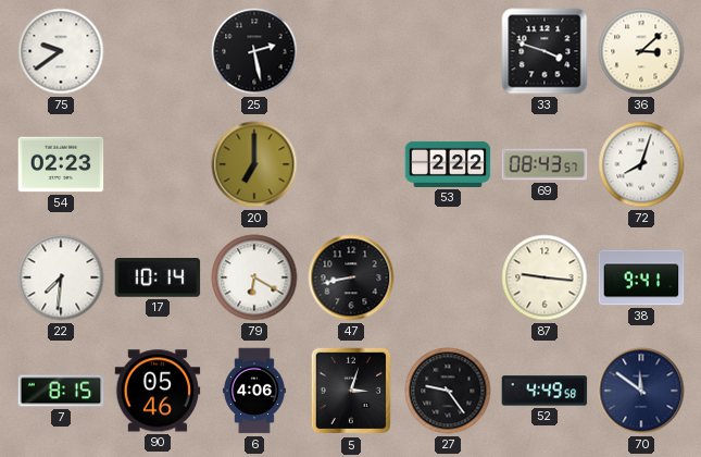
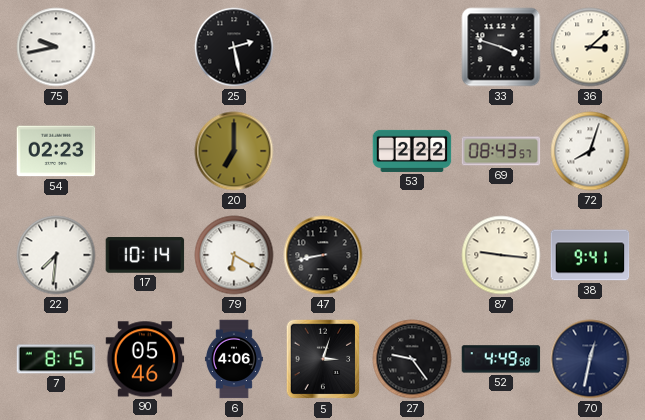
75: 9:39 -> 9:43 (56, 47)
70: 11:51 -> 12:32 (590, 359)
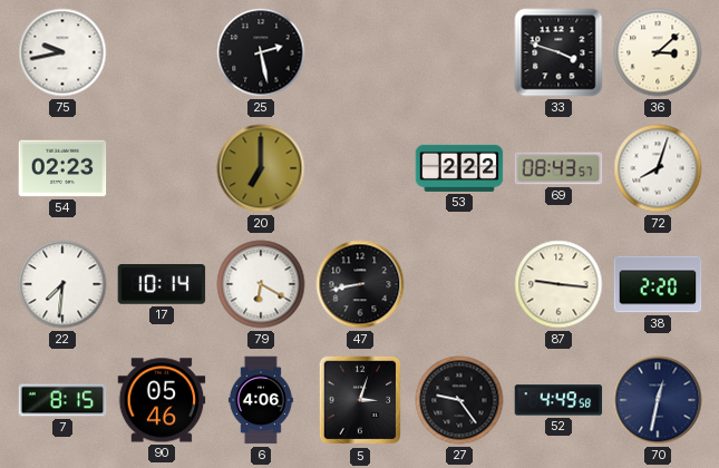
38: 9:41 -> 2:20 (658, 284)
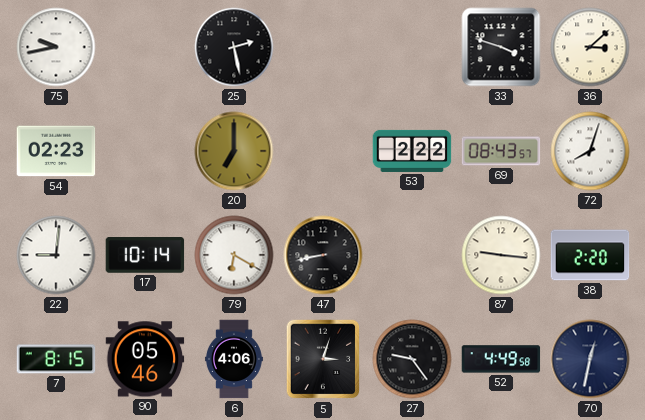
22: 7:31 -> 9:01 (56, 255)
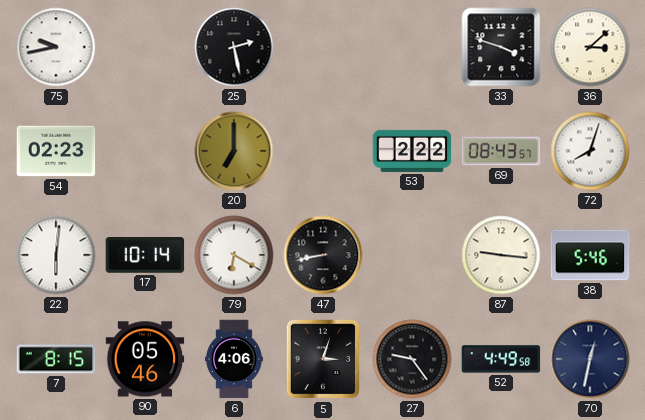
22: 9:01 -> 6:01 (56, 255)
38: 2:20 -> 5:46 (590, 255)
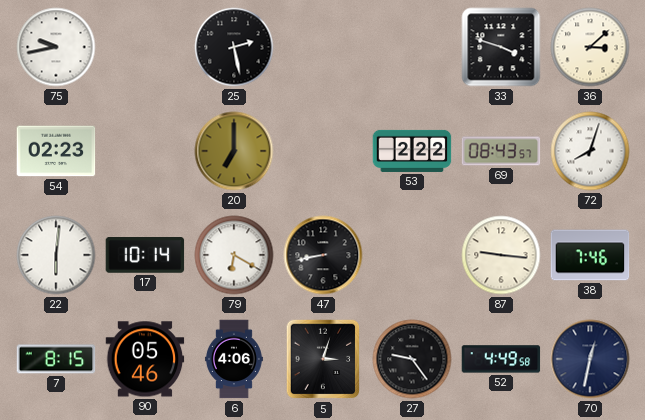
38: 5:46 -> 7:46 (590, 255)
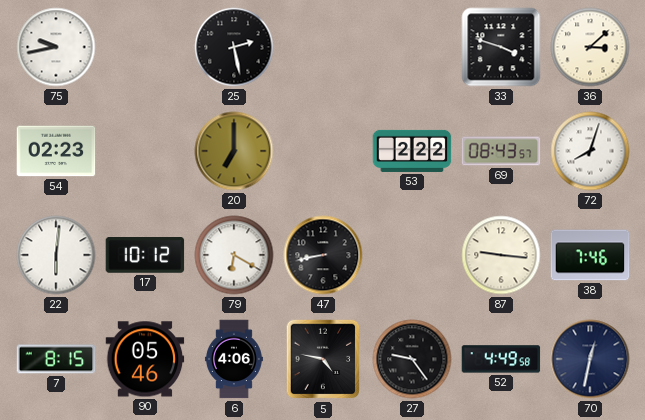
17: 10:14 -> 10:12 (145, 256)
5: 3:03 -> 4:47 (323, 359)
